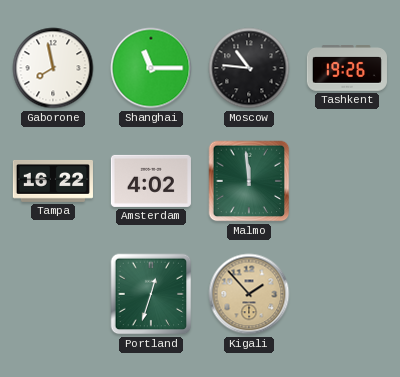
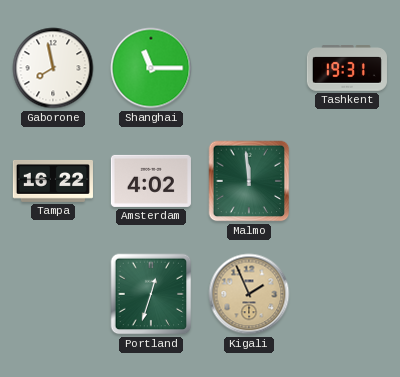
Moscow: 10:46 -> none (249, 68)
Tashkent: 19:26 -> 19:31 (347, 68)
Kigali: 1:53 -> 1:56 (249, 294)
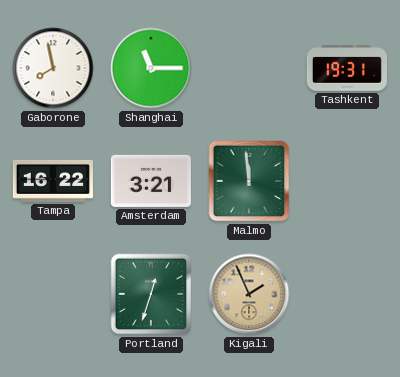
Amsterdam: 4:02 -> 3:21 (151, 181)
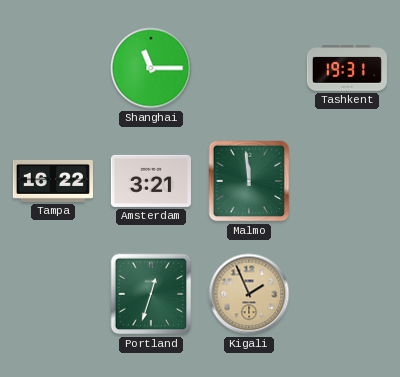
Gaborone: 7:58 -> none (53, 68)
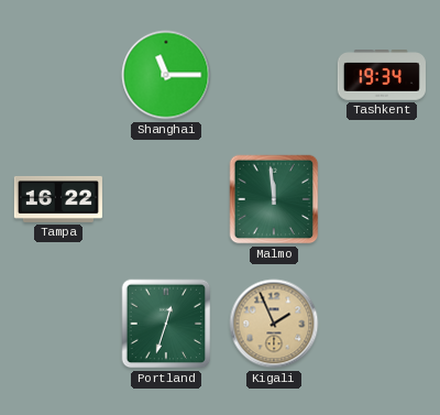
Tashkent: 19:31 -> 19:34 (382, 75)
Amsterdam: 3:21 -> none (151, 181)
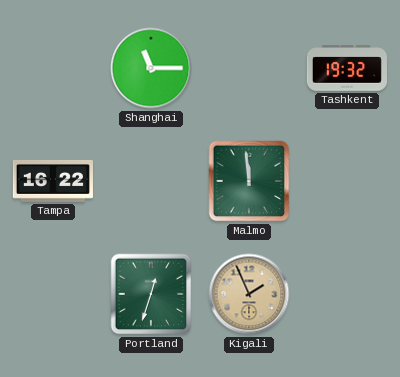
Tashkent: 19:34 -> 19:32 (347, 68)
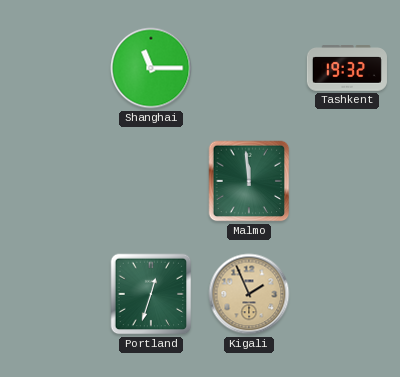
Tampa: 16:22 -> none (53, 181)
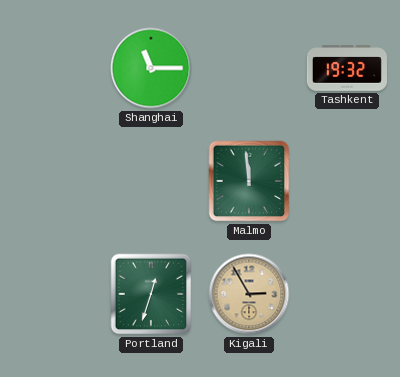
Kigali: 1:56 -> 2:55 (249, 294)
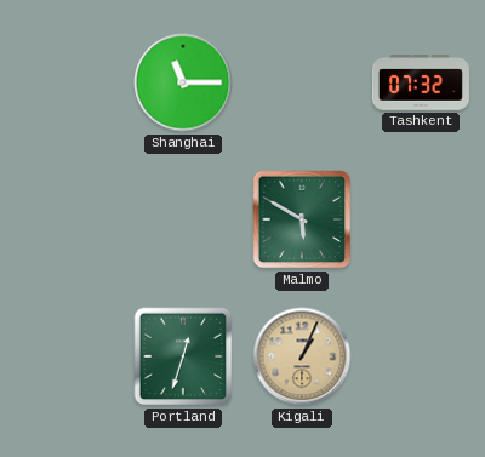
Tashkent: 19:32 -> 07:32 (421, 82)
Malmo: 11:59 -> 5:50 (302, 219)
Kigali: 2:55 -> 1:04 (302, 356)
